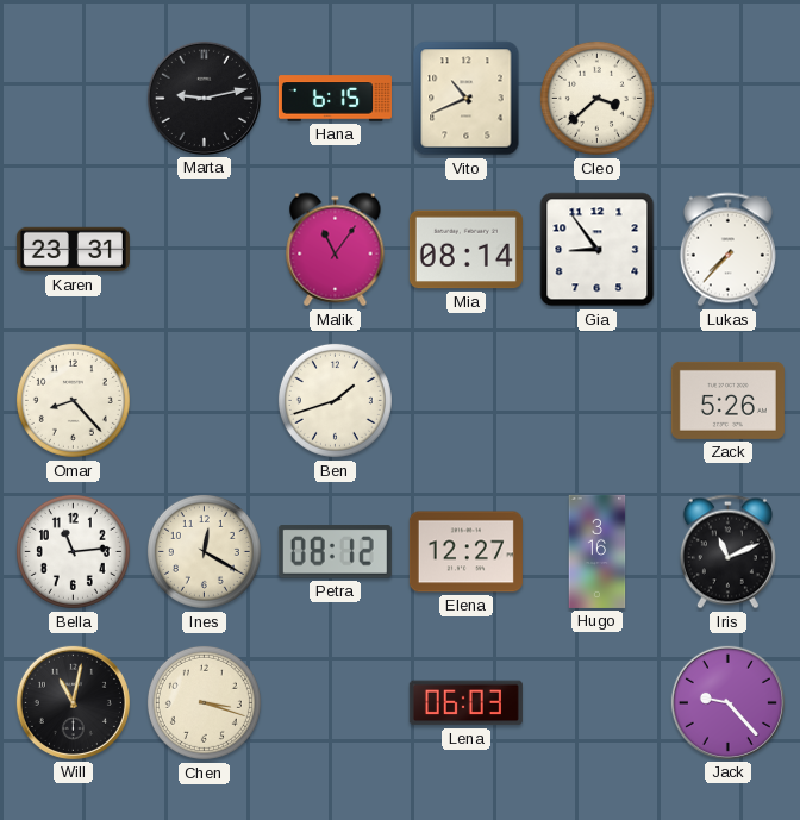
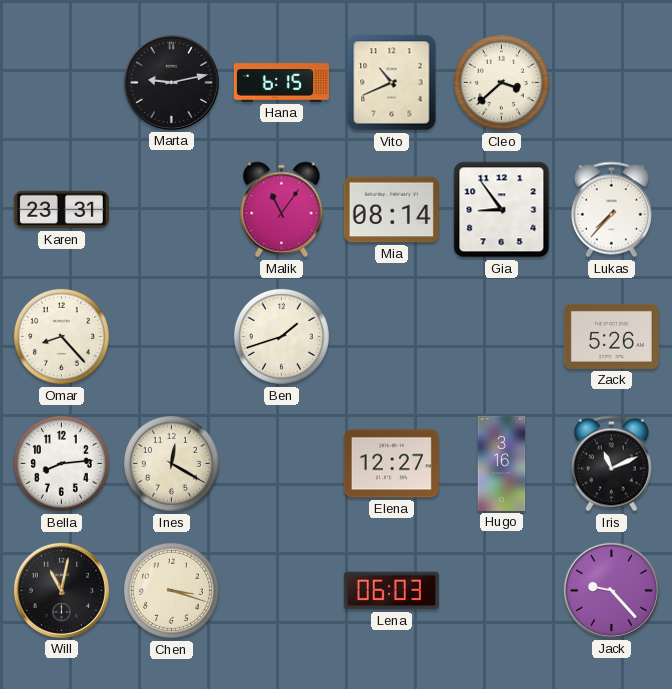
Bella: 11:14 -> 8:14 (61, 463)
Petra: 08:12 -> none (335, 552)
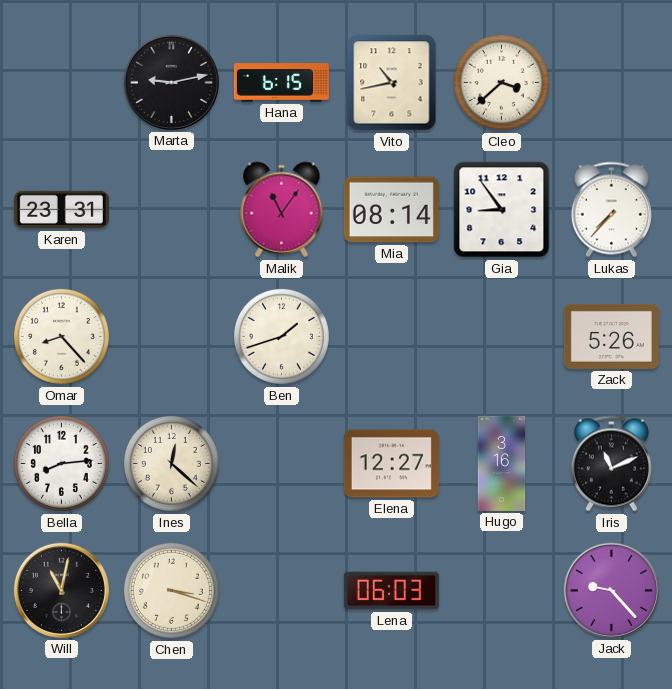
Vito: 10:41 -> 10:43 (392, 83)
Ines: 12:20 -> 12:22 (171, 463)
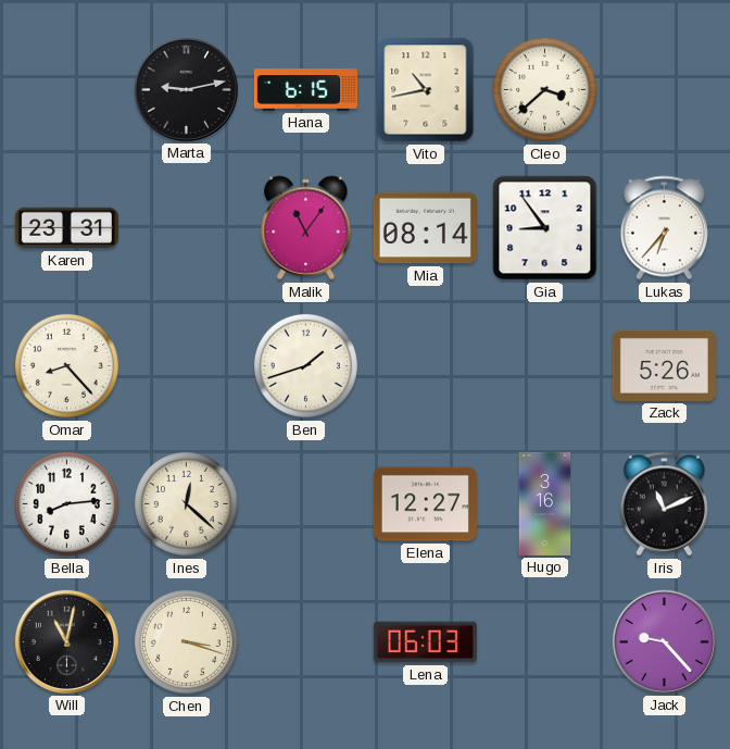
Lukas: 7:37 -> 6:37 (664, 228)
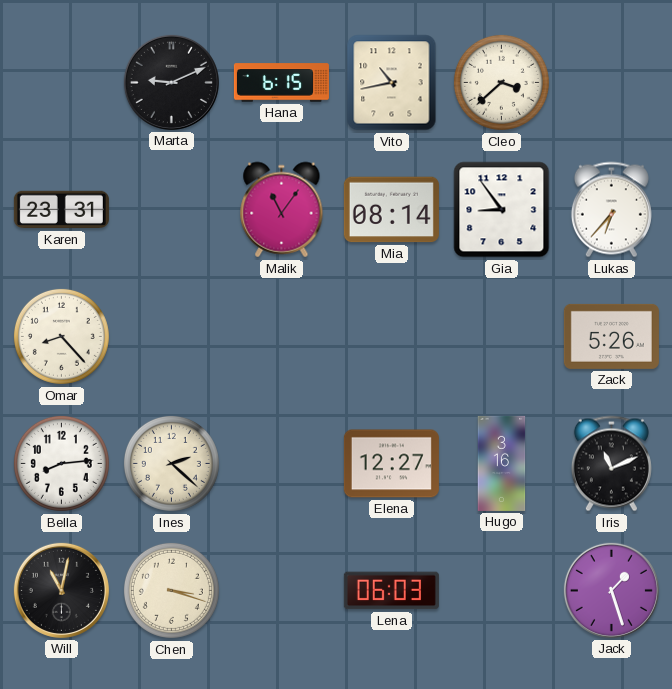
Marta: 9:13 -> 9:11 (171, 82)
Ben: 1:42 -> none (305, 365)
Ines: 12:22 -> 2:22 (171, 463)
Jack: 9:23 -> 1:27 (611, 590)
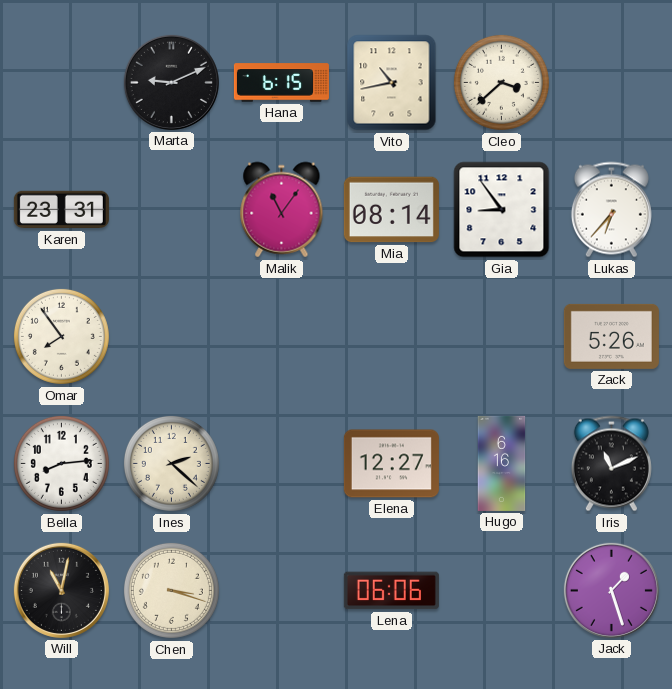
Omar: 8:23 -> 7:54 (61, 336)
Hugo: 3:16 -> 6:16 (502, 463)
Lena: 06:03 -> 06:06 (391, 591)
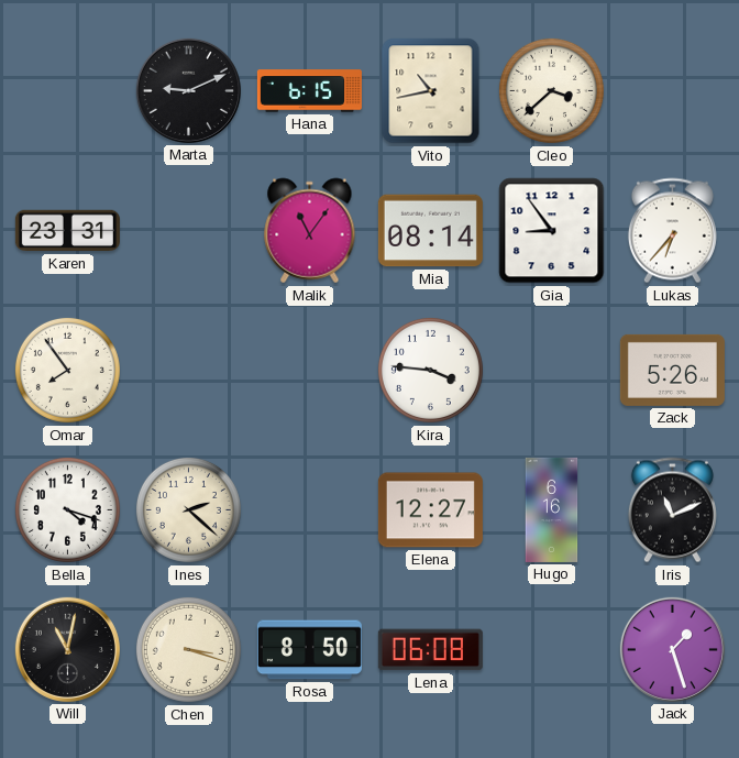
Kira: none -> 3:46 (430, 370)
Bella: 8:14 -> 4:18 (67, 509)
Rosa: none -> 8:50 (309, 650)
Lena: 06:06 -> 06:08 (430, 650)
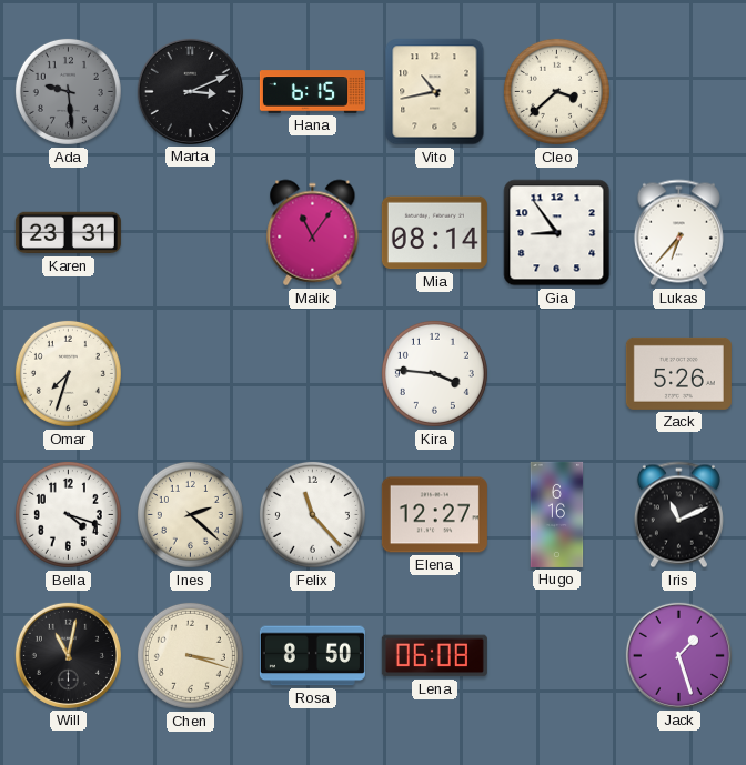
Ada: none -> 9:29 (68, 91)
Marta: 9:11 -> 3:11 (190, 91)
Omar: 7:54 -> 7:33 (68, 373)
Felix: none -> 11:23 (312, 514)
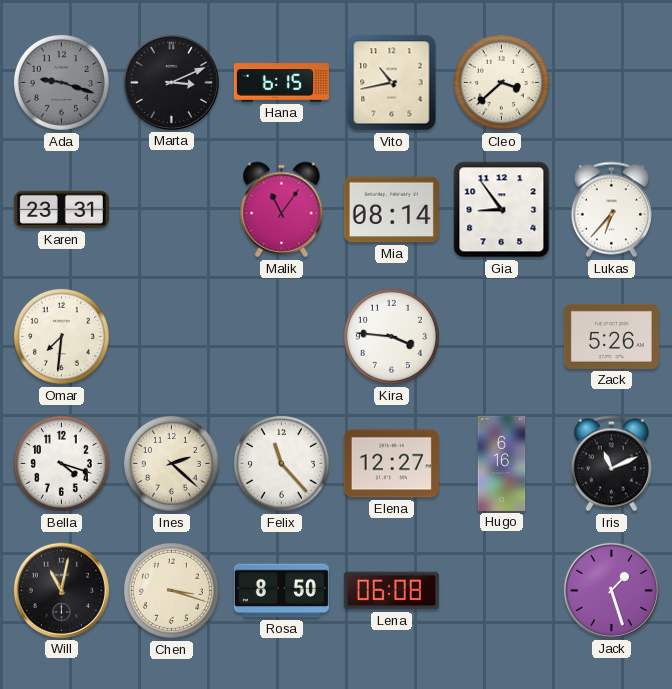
Ada: 9:29 -> 9:18 (61, 82)
Omar: 7:33 -> 7:31 (61, 336)
